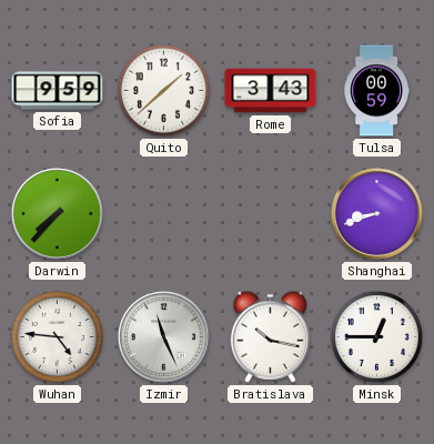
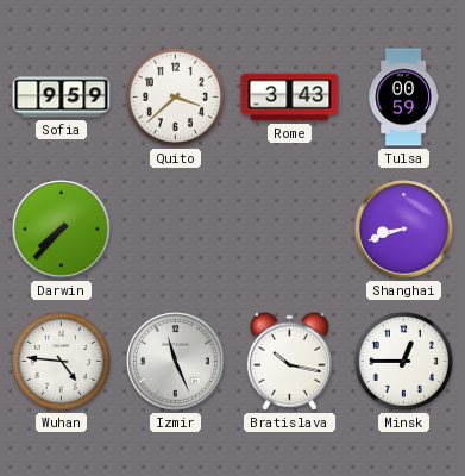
Quito: 1:38 -> 3:38 (175, 96)
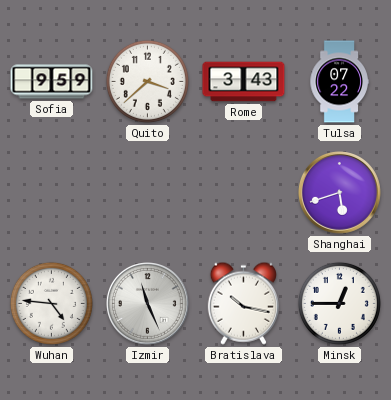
Tulsa: 00:59 -> 07:22 (339, 82)
Darwin: 7:37 -> none (62, 230)
Shanghai: 8:42 -> 5:42 (340, 193)
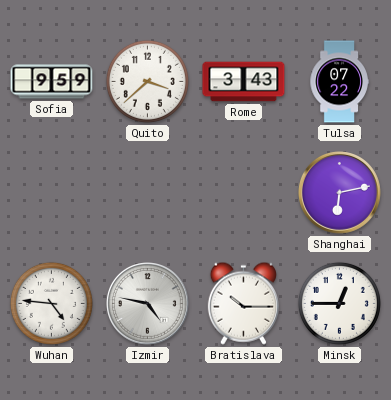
Shanghai: 5:42 -> 6:13 (340, 193)
Izmir: 11:26 -> 4:47 (148, 304)
Bratislava: 10:17 -> 10:15 (243, 303)
